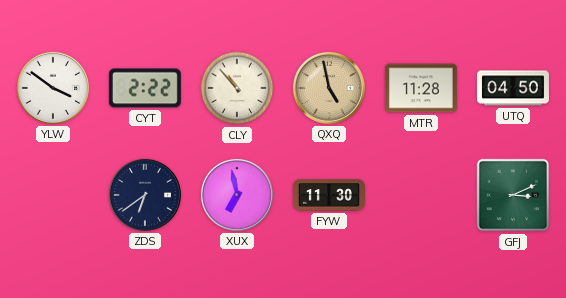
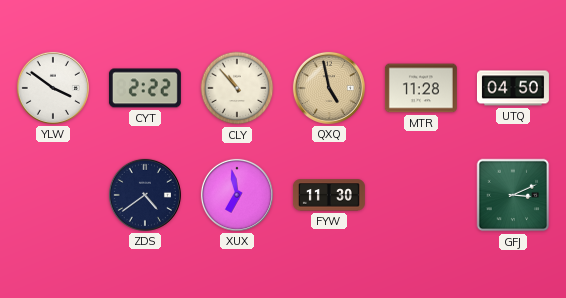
ZDS: 6:39 -> 4:39 (145, 195)
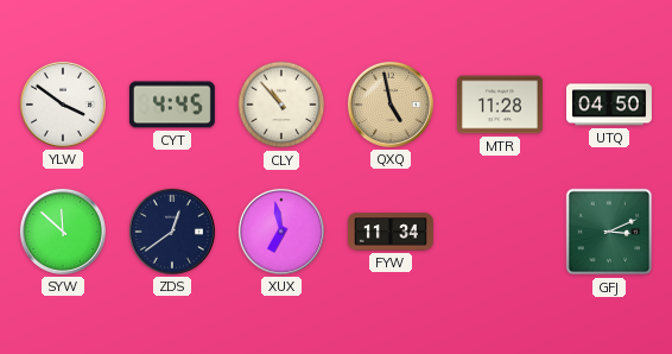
CYT: 2:22 -> 4:45 (172, 105)
SYW: none -> 11:52 (63, 232)
ZDS: 4:39 -> 12:39 (172, 232)
FYW: 11:30 -> 11:34 (391, 232)
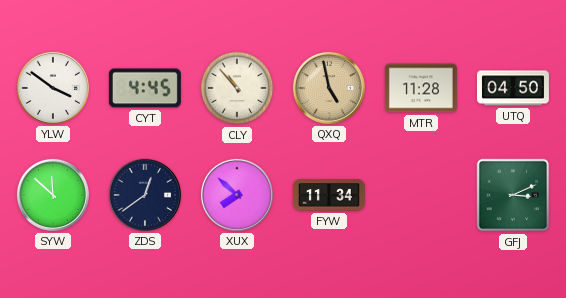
XUX: 6:58 -> 7:52 (237, 195)
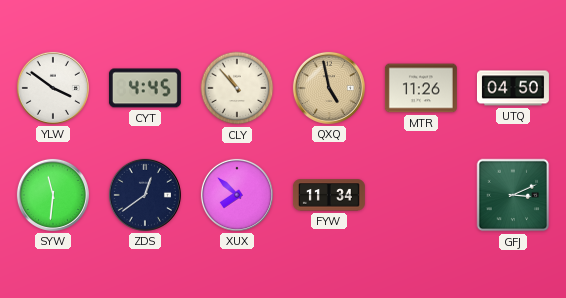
MTR: 11:28 -> 11:26 (421, 88)
SYW: 11:52 -> 11:31 (53, 195)
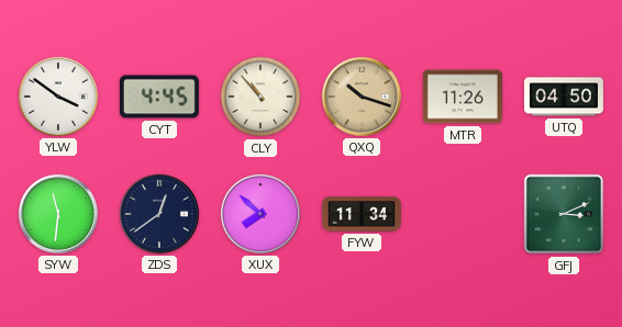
QXQ: 4:58 -> 10:18 (362, 97)
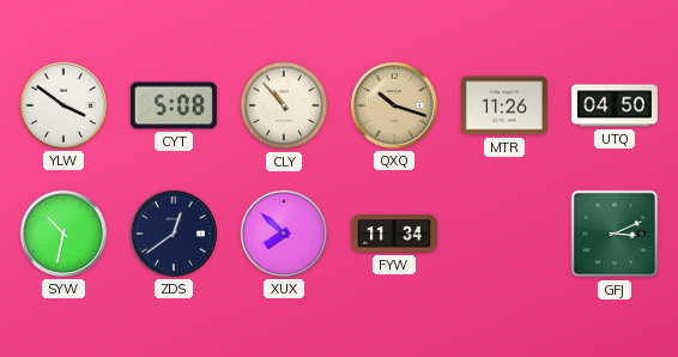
CYT: 4:45 -> 5:08 (174, 105)
SYW: 11:31 -> 10:32 (63, 234)
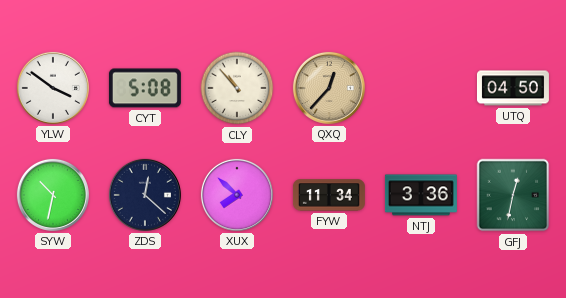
QXQ: 10:18 -> 12:37 (329, 88)
MTR: 11:26 -> none (504, 105)
ZDS: 12:39 -> 12:22 (145, 195)
NTJ: none -> 3:36 (421, 195)
GFJ: 3:11 -> 12:32 (513, 195)
